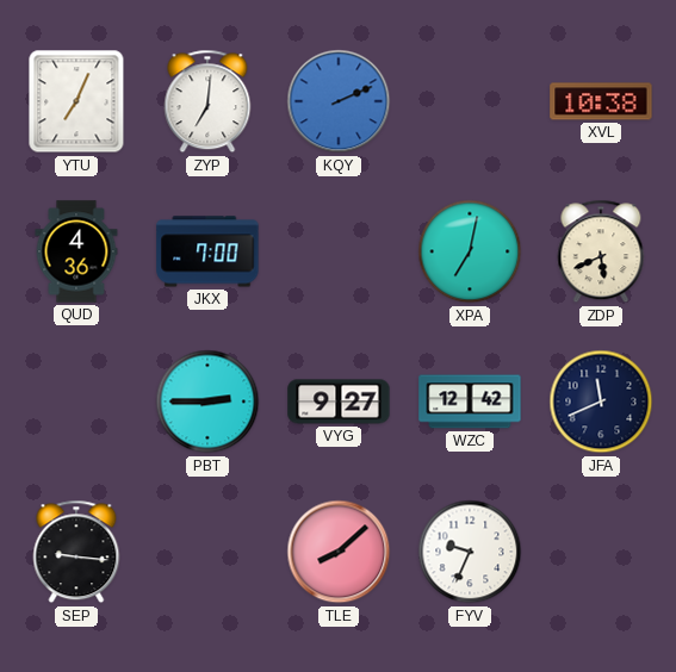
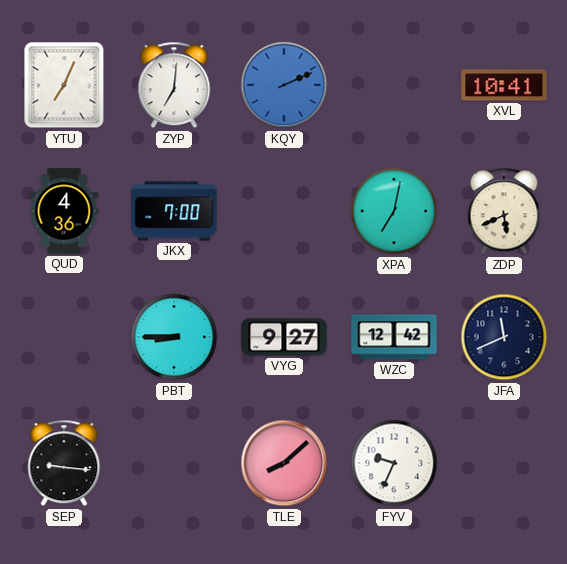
XVL: 10:38 -> 10:41 (504, 85)
PBT: 2:45 -> 8:45 (174, 337)
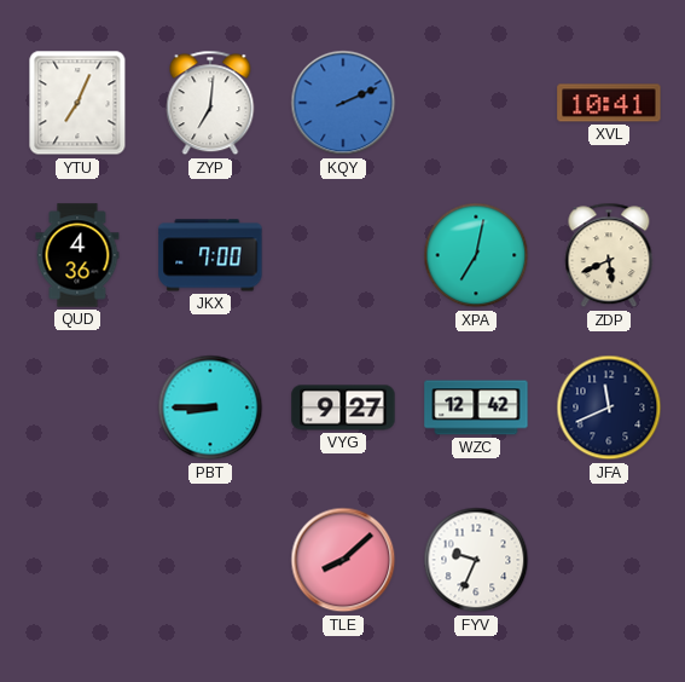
SEP: 9:16 -> none (64, 463)
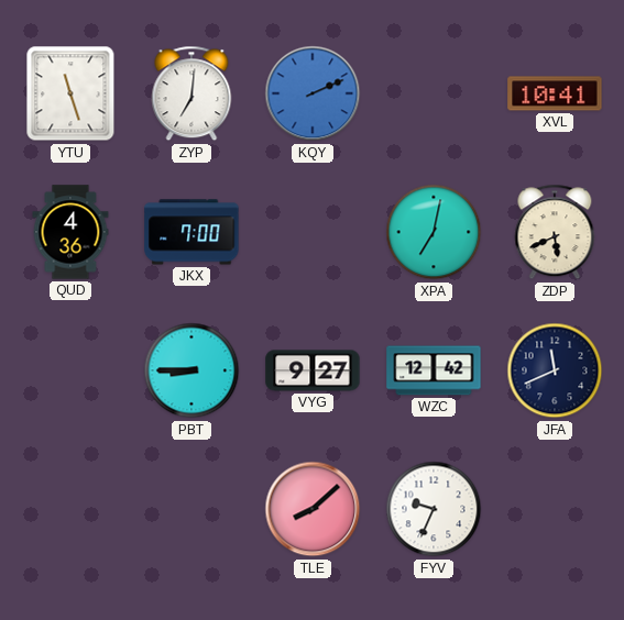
YTU: 7:04 -> 11:27 (70, 93)
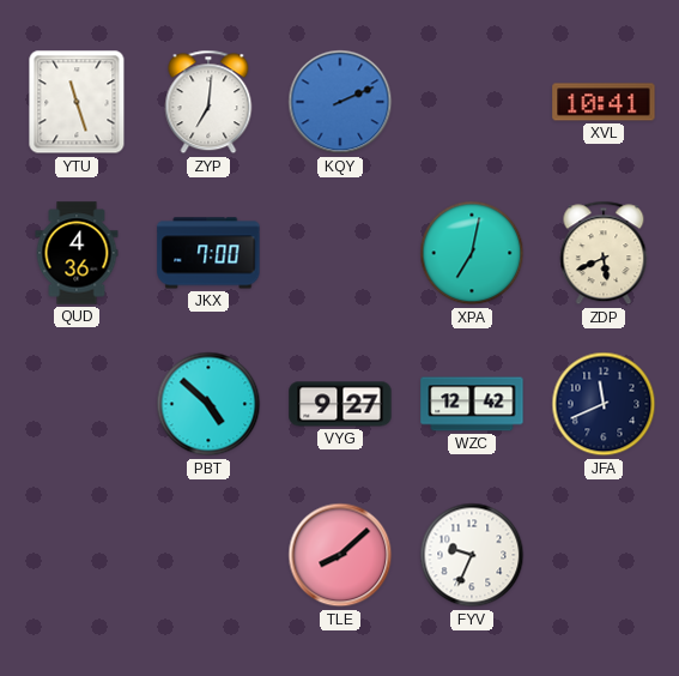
PBT: 8:45 -> 4:52 (208, 404)
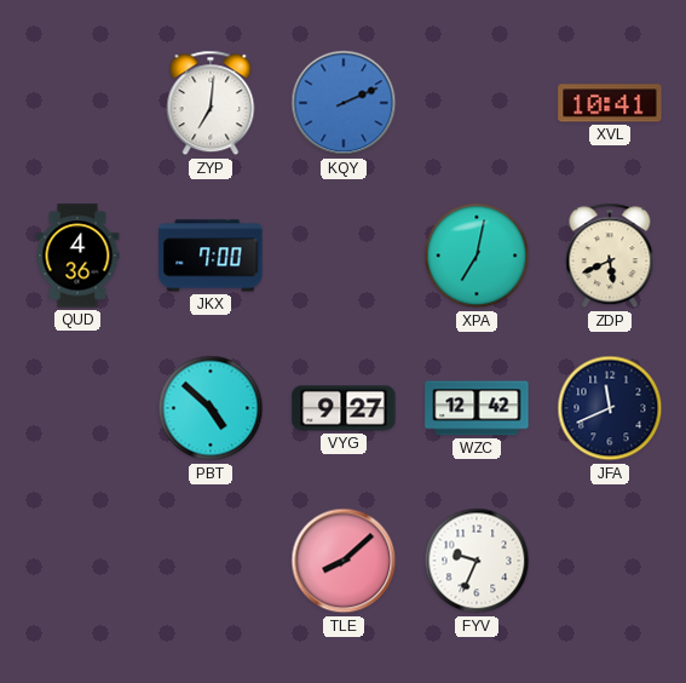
YTU: 11:27 -> none (77, 102)
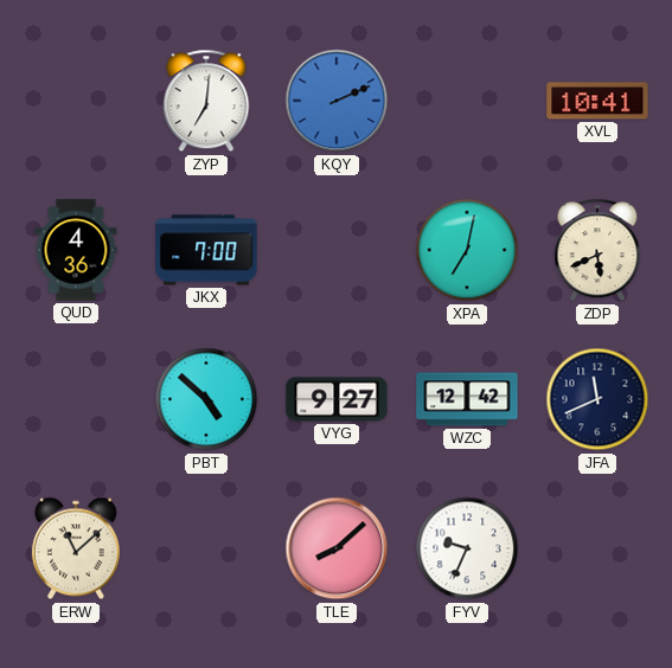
ERW: none -> 11:08 (76, 548)
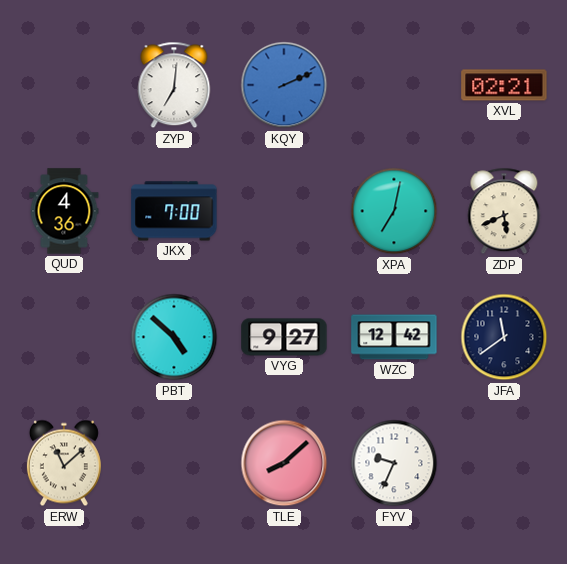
XVL: 10:41 -> 02:21 (504, 85)
JFA: 11:41 -> 11:39 (504, 337)
